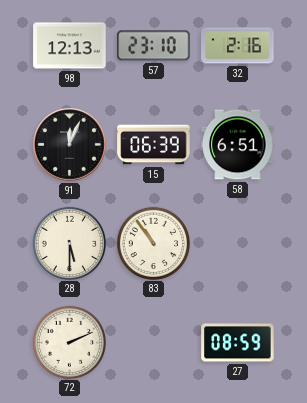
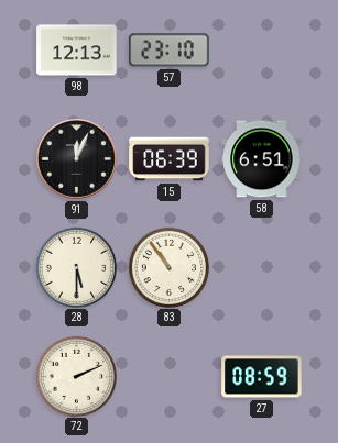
32: 2:16 -> none (238, 46)
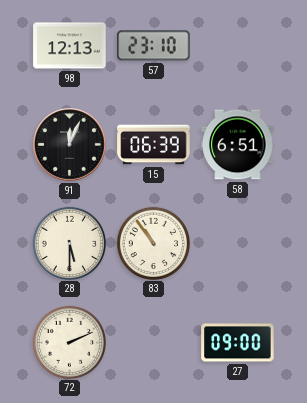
27: 08:59 -> 09:00 (238, 343)
